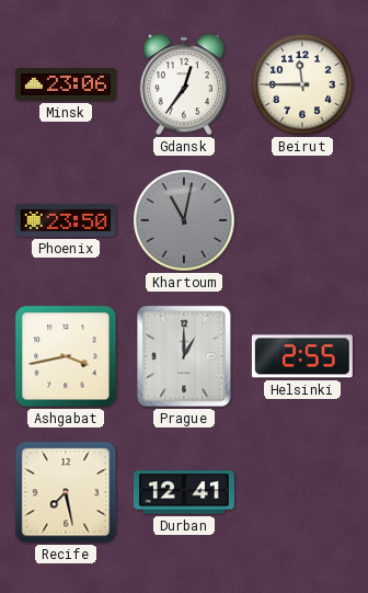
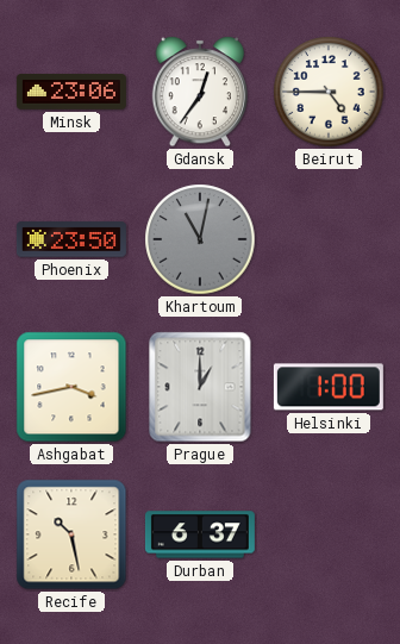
Beirut: 11:45 -> 4:45 (329, 92)
Helsinki: 2:55 -> 1:00 (329, 387)
Recife: 7:28 -> 10:28 (71, 534)
Durban: 12:41 -> 6:37 (200, 534)
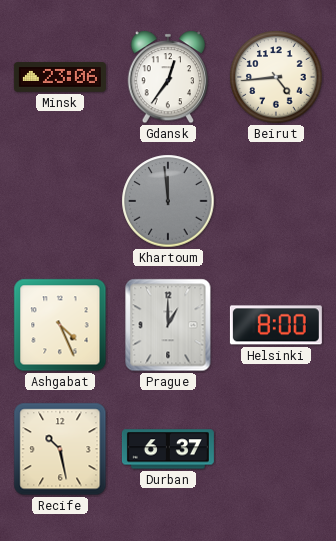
Beirut: 4:45 -> 4:44 (276, 77)
Phoenix: 23:50 -> none (71, 239)
Khartoum: 11:02 -> 11:59 (168, 201)
Ashgabat: 3:43 -> 4:26 (60, 325)
Helsinki: 1:00 -> 8:00 (276, 325)
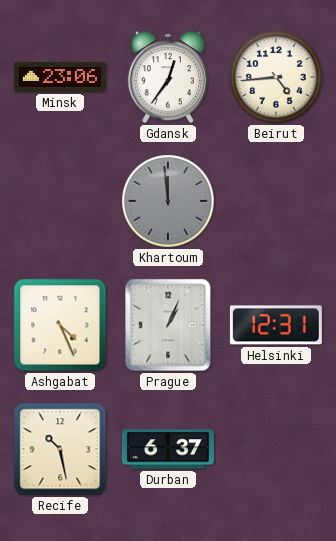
Prague: 1:00 -> 1:04 (168, 325)
Helsinki: 8:00 -> 12:31 (276, 325)
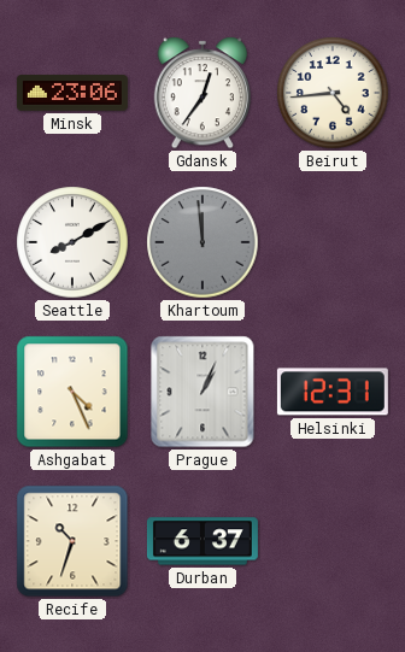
Seattle: none -> 8:10 (72, 242)
Recife: 10:28 -> 10:33 (72, 541)
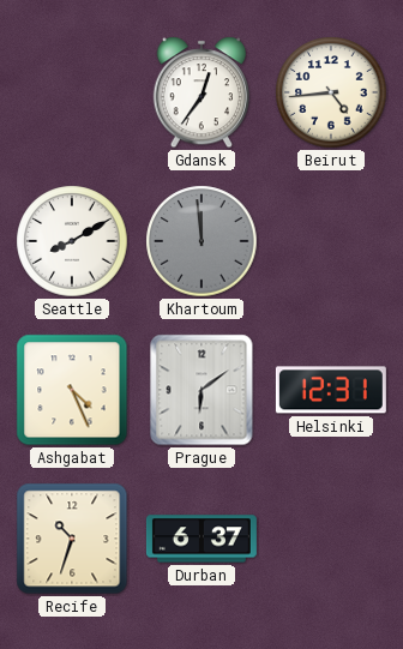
Minsk: 23:06 -> none (72, 93)
Prague: 1:04 -> 6:09 (201, 390)
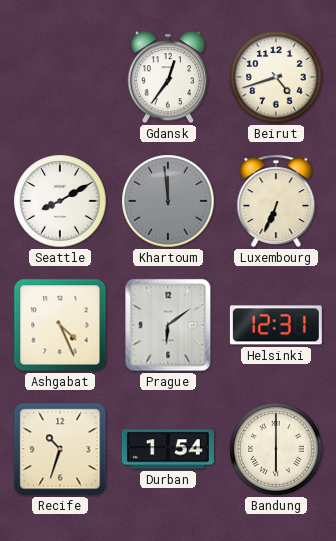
Beirut: 4:44 -> 4:42 (276, 77)
Luxembourg: none -> 6:34 (276, 201)
Durban: 6:37 -> 1:54 (168, 449)
Bandung: none -> 6:00 (276, 449)
